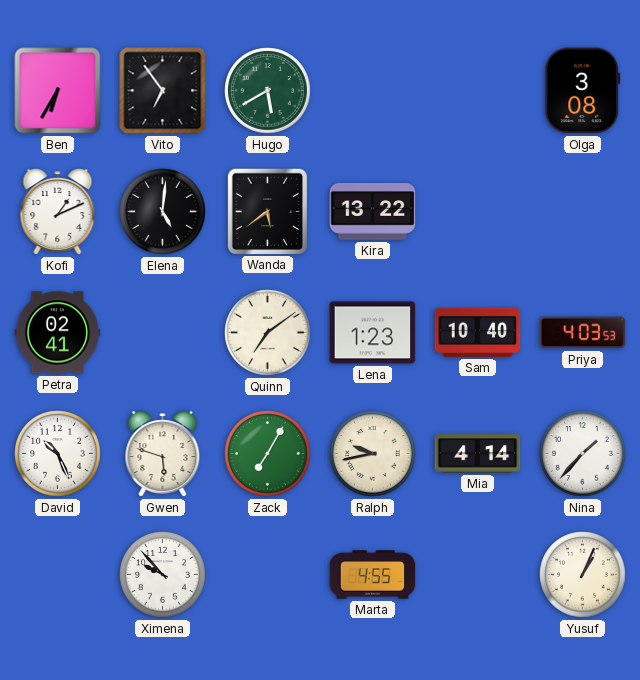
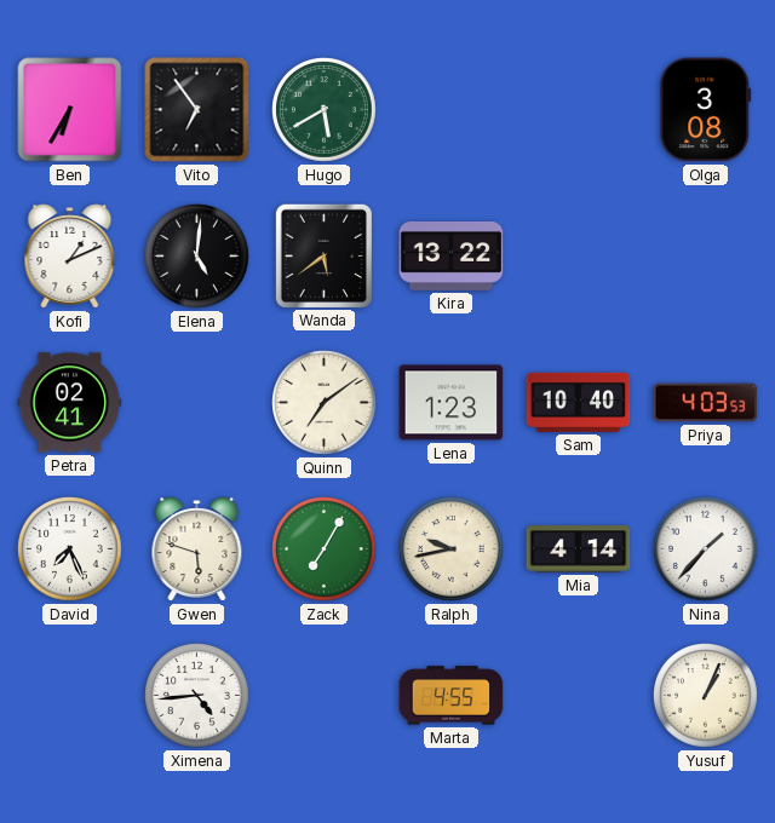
David: 10:26 -> 7:26 (70, 549)
Ximena: 9:53 -> 4:44 (197, 696)
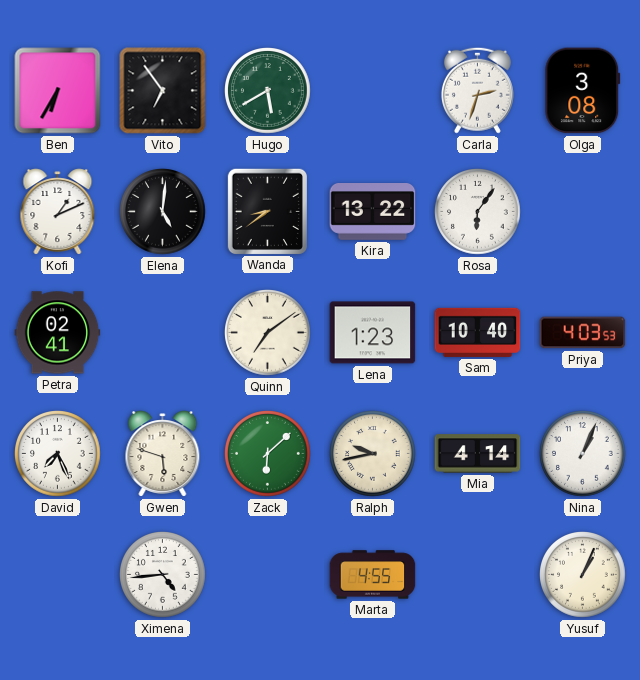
Carla: none -> 2:33 (477, 90)
Wanda: 5:39 -> 8:39 (267, 211)
Rosa: none -> 6:06 (478, 212)
Zack: 7:05 -> 6:08 (268, 454)
Nina: 1:37 -> 1:04 (583, 454)
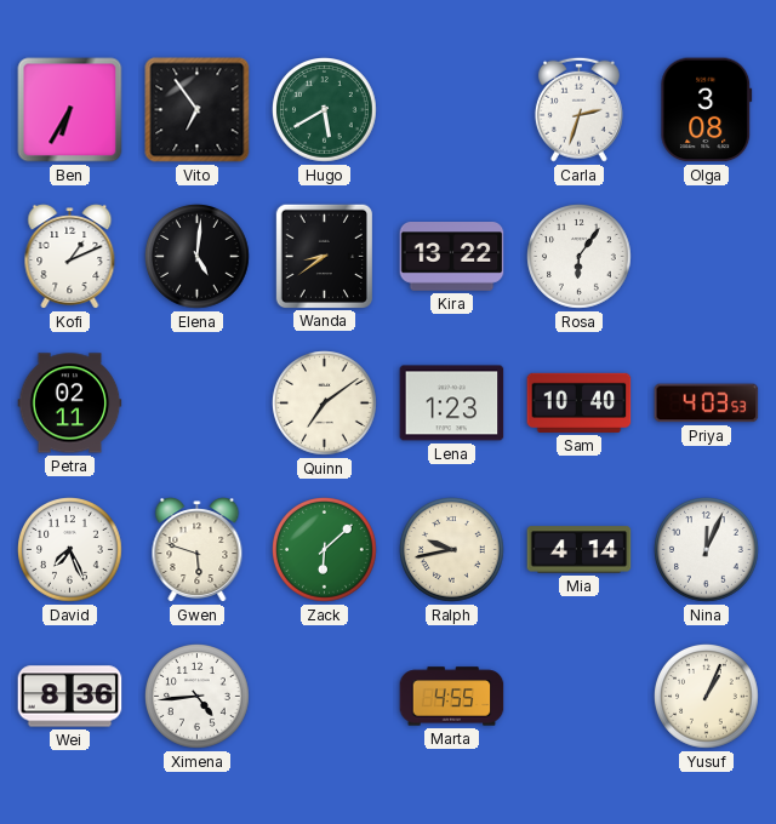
Petra: 02:41 -> 02:11 (70, 404)
Nina: 1:04 -> 12:04 (707, 550)
Wei: none -> 8:36 (70, 697)
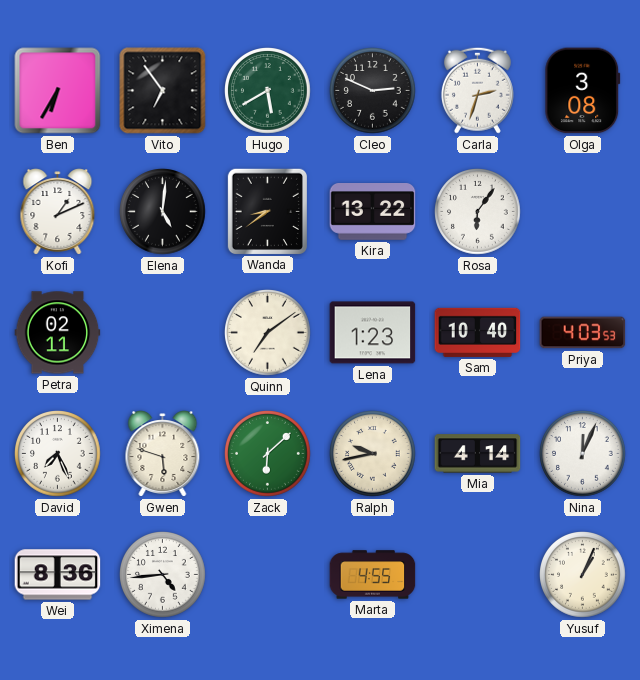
Cleo: none -> 2:49 (373, 91)
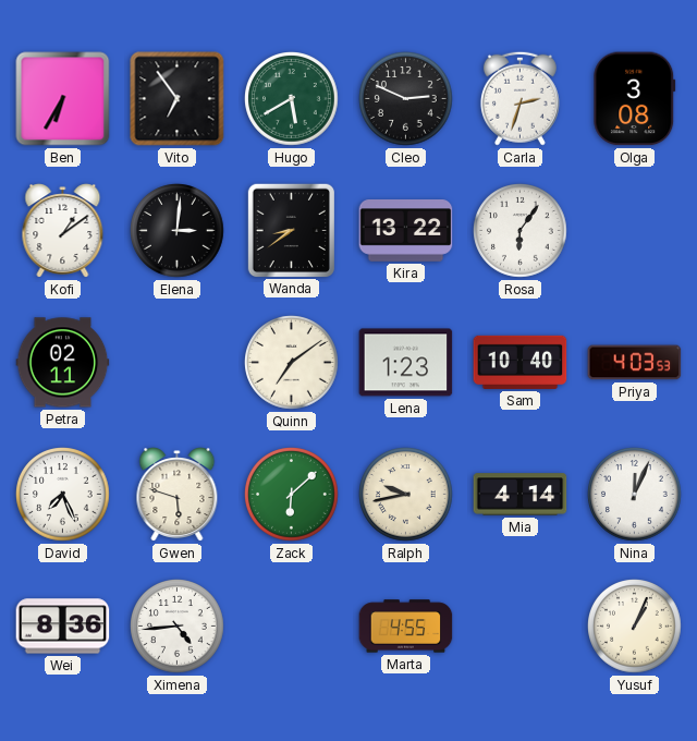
Kofi: 1:11 -> 1:09 (63, 231)
Elena: 5:01 -> 3:01 (178, 231)
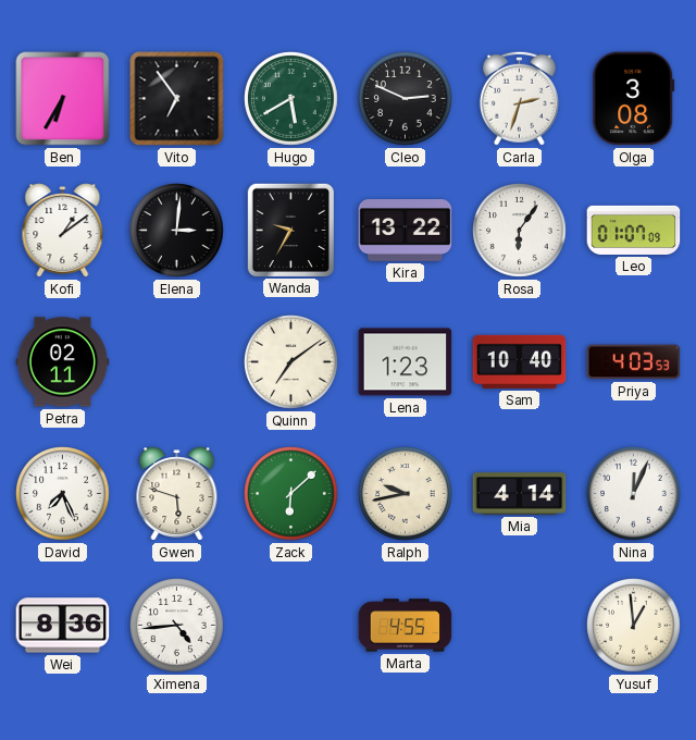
Wanda: 8:39 -> 9:35 (290, 230)
Leo: none -> 01:07 (634, 230)
Yusuf: 1:04 -> 12:59 (634, 626)
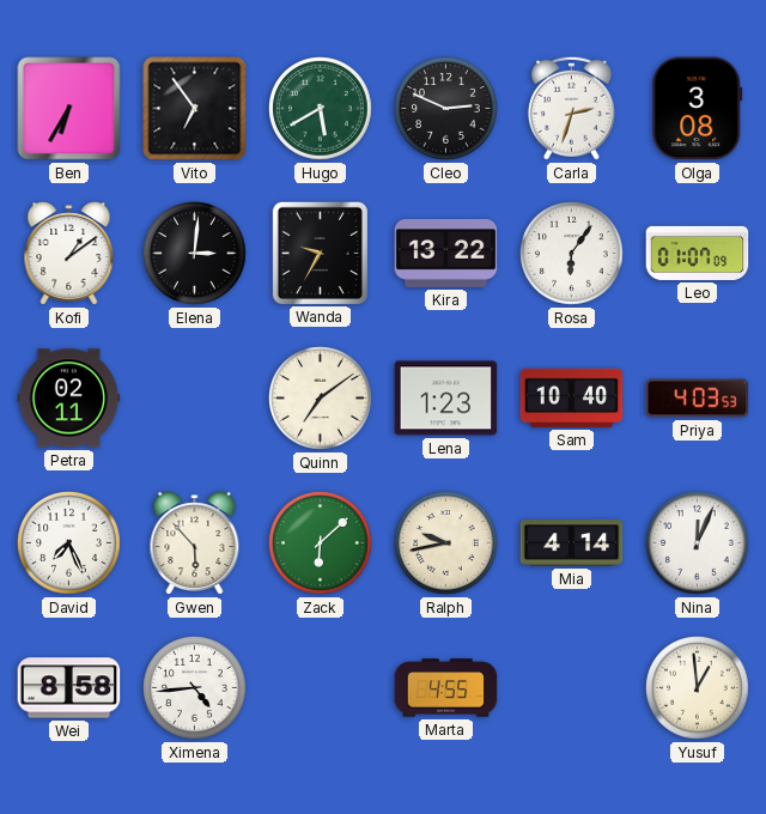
Gwen: 5:48 -> 5:53 (195, 543)
Wei: 8:36 -> 8:58 (69, 688)
